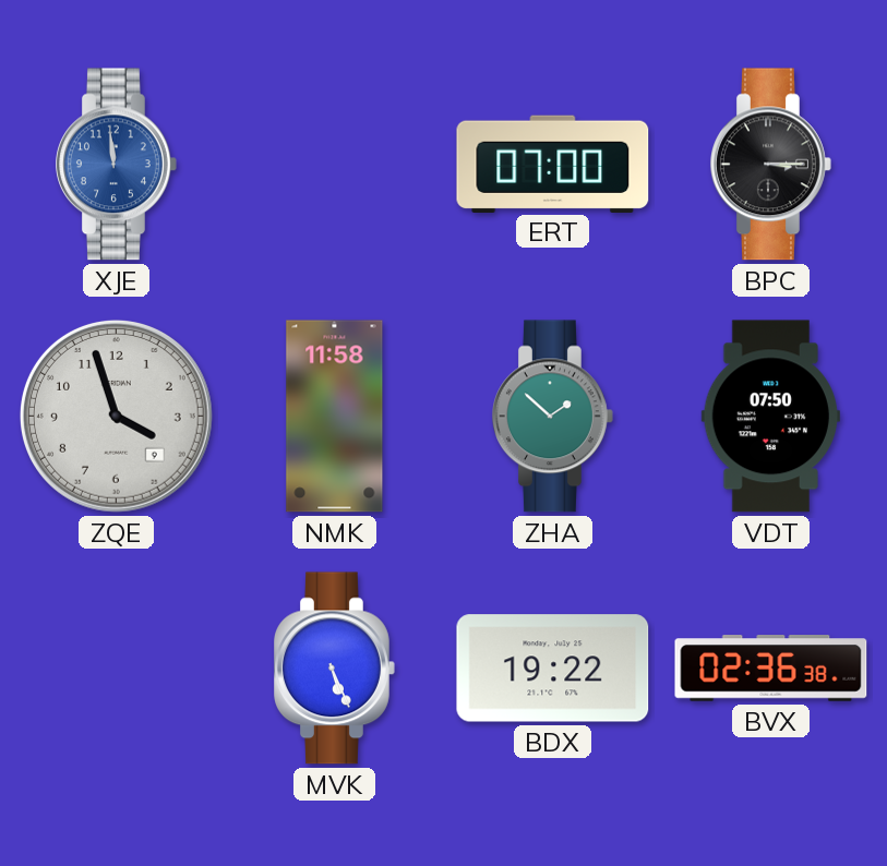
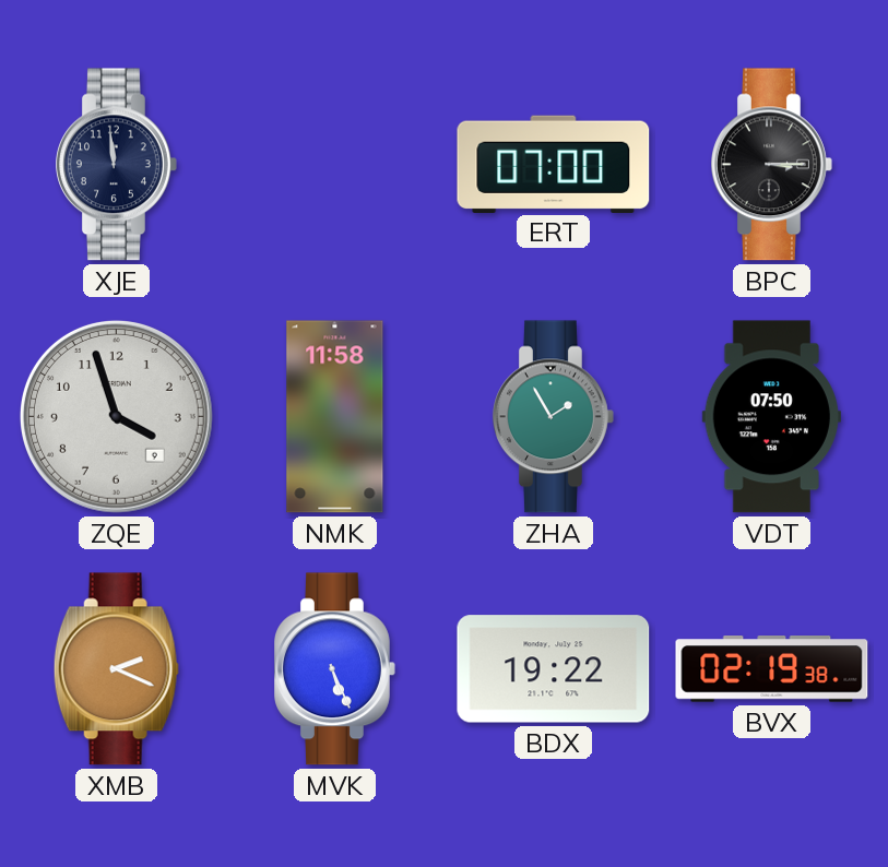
XJE dial: blue -> navy (117, 165)
ZHA: 1:52 -> 1:55 (554, 417)
XMB: none -> 2:19 (116, 669)
BVX: 02:36 -> 02:19 (772, 669)
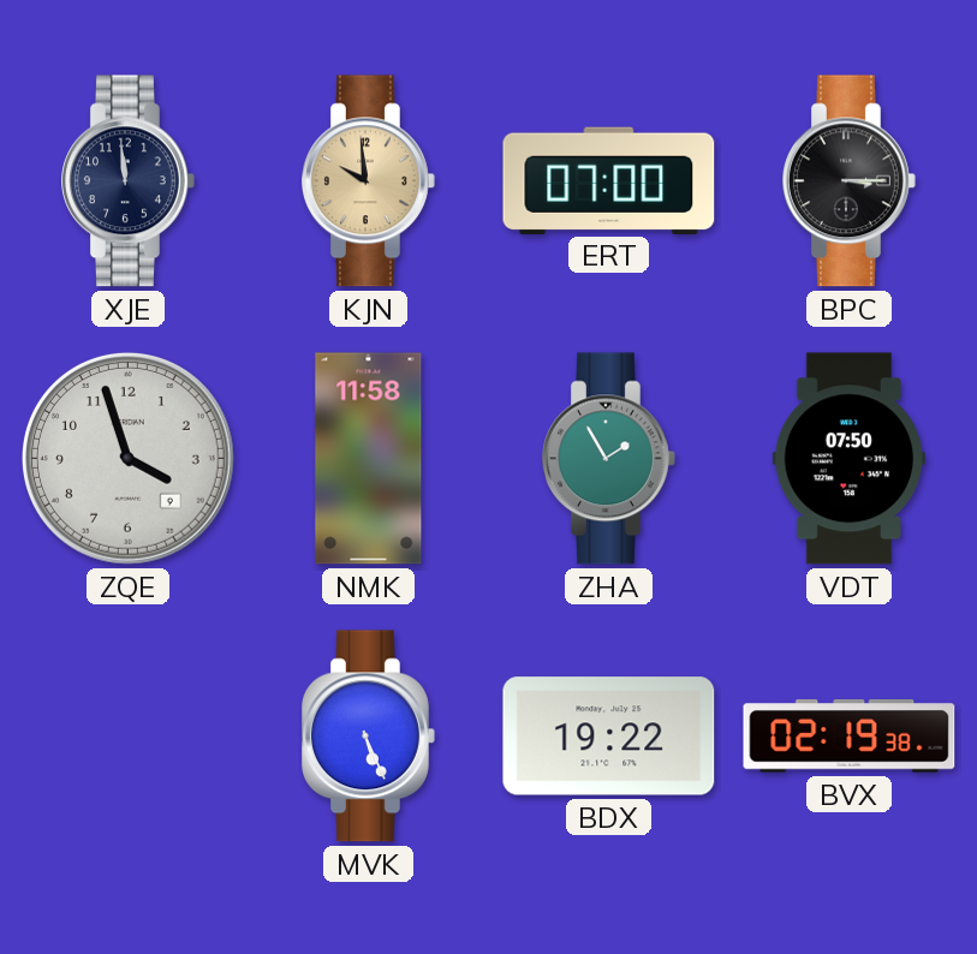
KJN: none -> 9:59 (369, 181)
XMB: 2:19 -> none (116, 669)
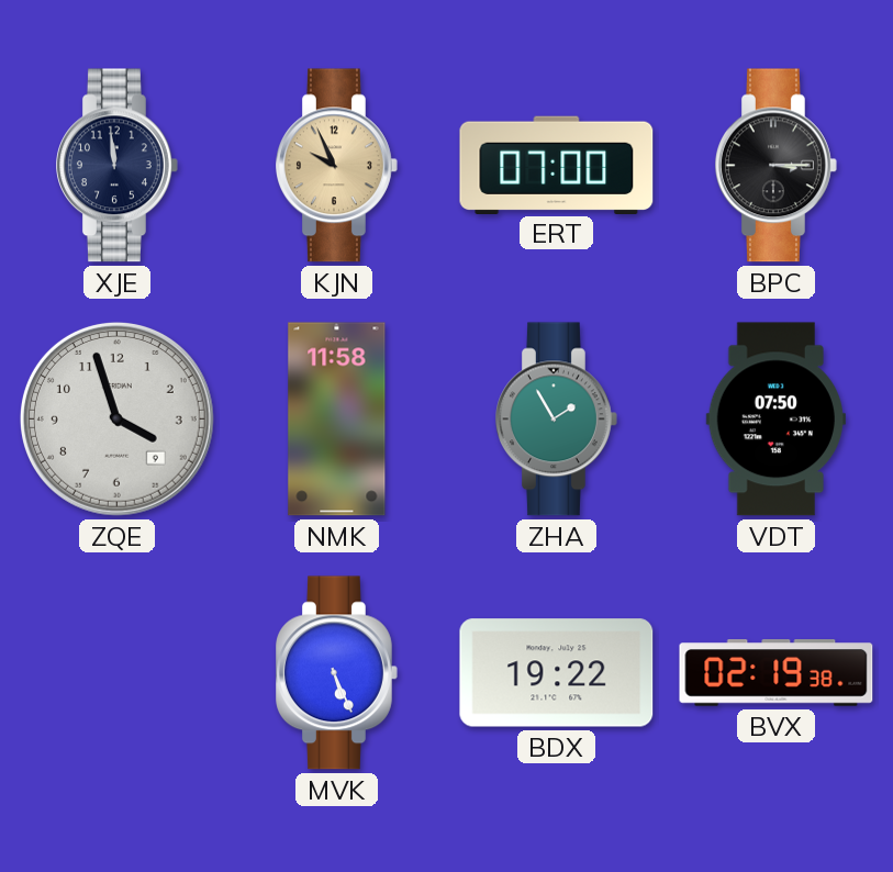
KJN: 9:59 -> 9:56 (337, 166)
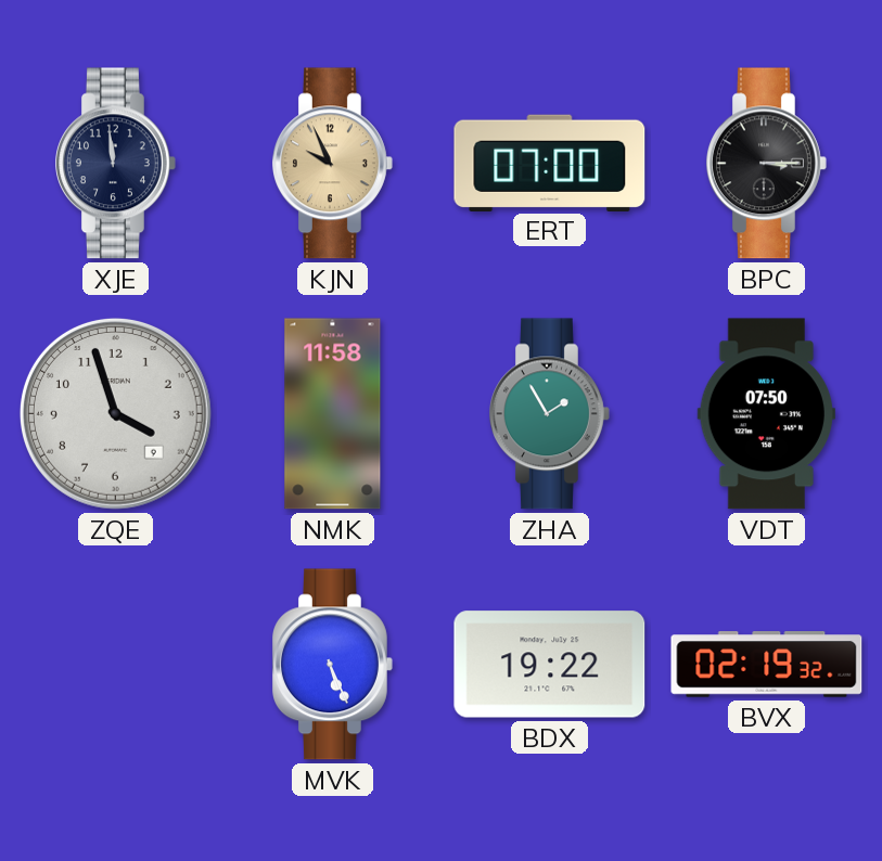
BVX: 02:19:38 -> 02:19:32 (767, 665)
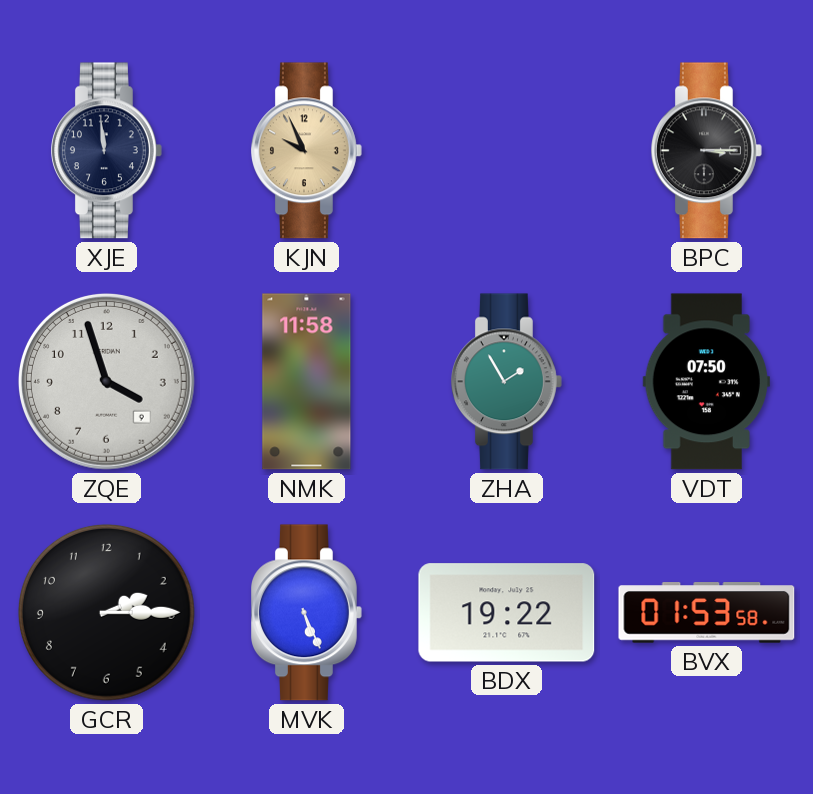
ERT: 07:00 -> none (550, 163)
GCR: none -> 2:15 (106, 612)
BVX: 02:19 -> 01:53 (707, 613)
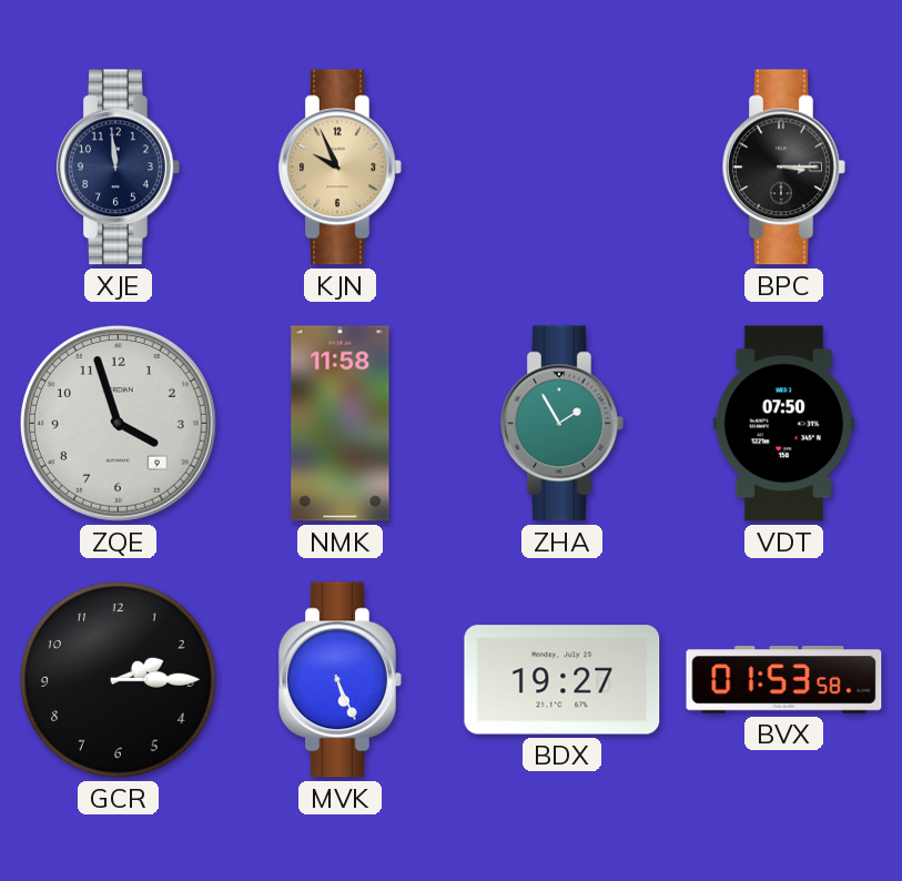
BDX: 19:22 -> 19:27 (563, 680)
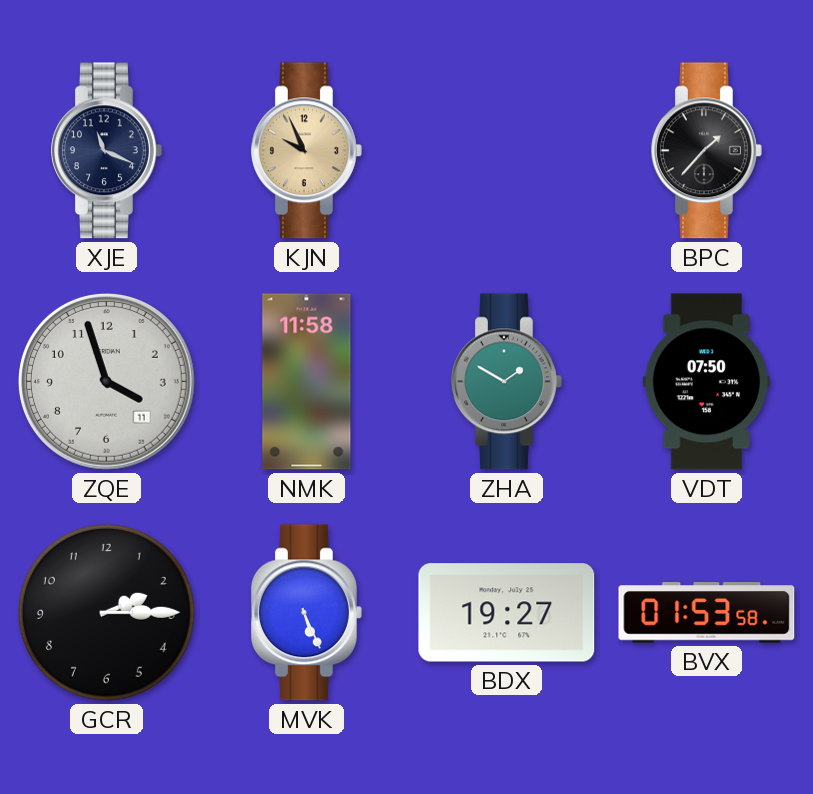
XJE: 11:59 -> 11:19 (107, 151)
BPC: 3:15 -> 1:37 (707, 151)
ZQE date: 9 -> 11 (106, 381)
ZHA: 1:55 -> 1:50 (507, 382)
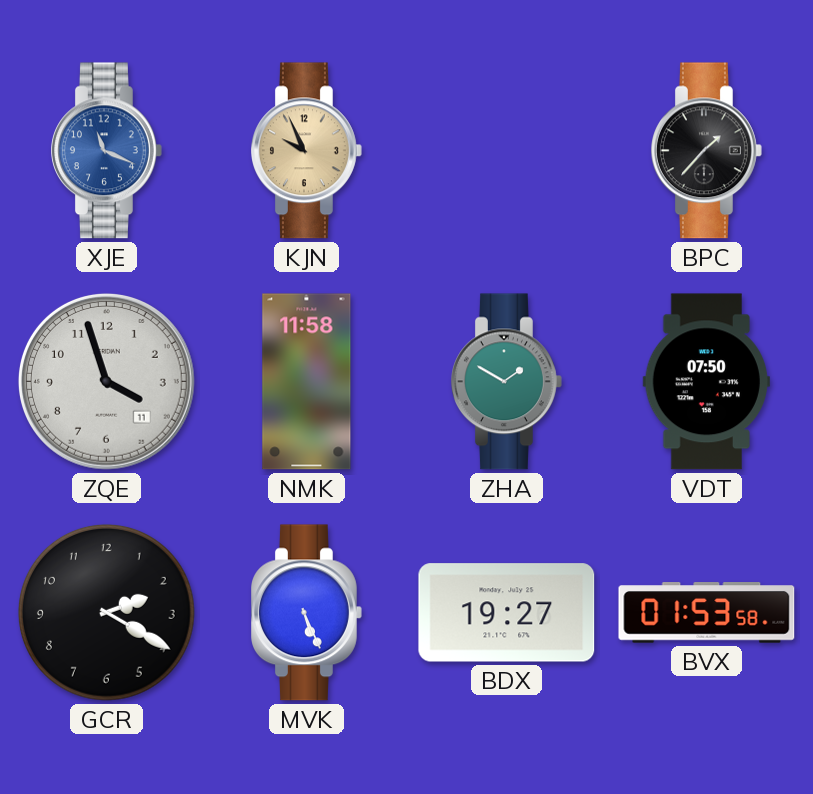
XJE dial: navy -> blue (107, 151)
GCR: 2:15 -> 2:20 (106, 612)
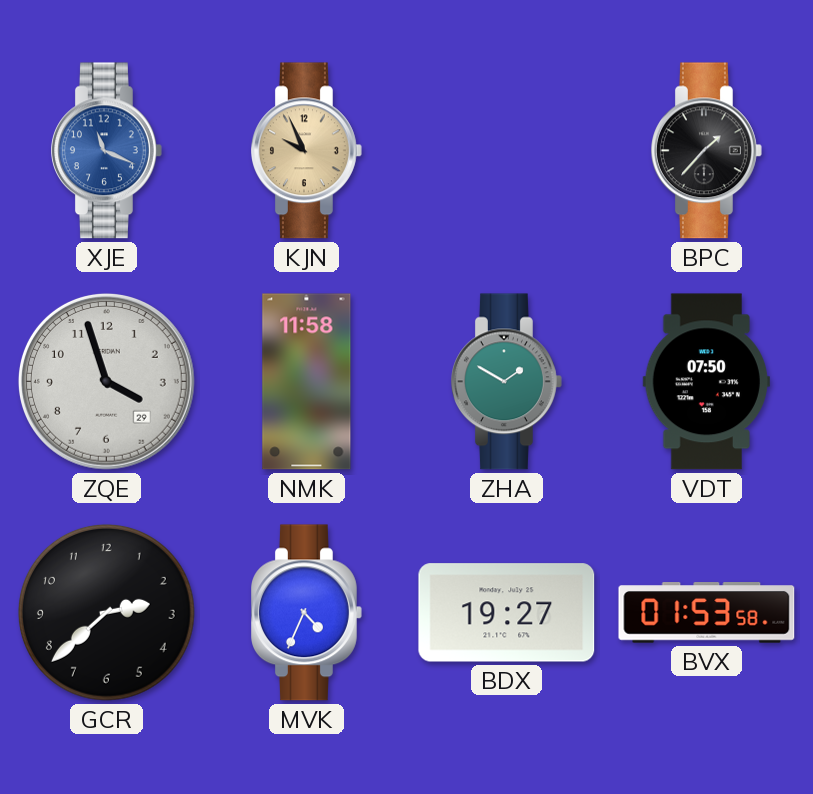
ZQE date: 11 -> 29 (106, 381)
GCR: 2:20 -> 2:38 (106, 612)
MVK: 5:26 -> 4:34 (307, 613)
